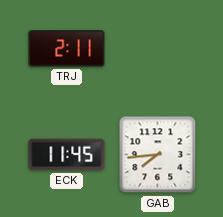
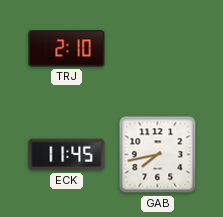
TRJ: 2:11 -> 2:10 (67, 49)
GAB: 7:44 -> 7:43 (158, 155)
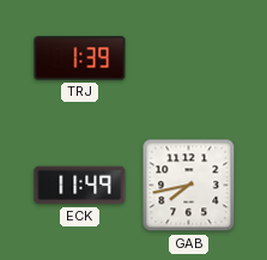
TRJ: 2:10 -> 1:39 (80, 59)
ECK: 11:45 -> 11:49 (80, 186)
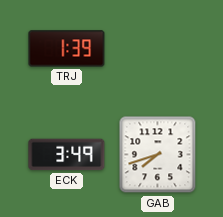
ECK: 11:49 -> 3:49 (67, 155)
GAB: 7:43 -> 7:42 (158, 155)
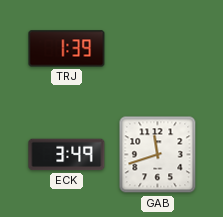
GAB: 7:42 -> 11:42 (158, 155)
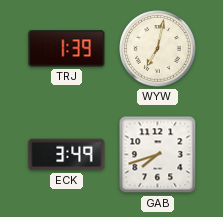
WYW: none -> 7:02 (158, 49)
GAB: 11:42 -> 7:42 (158, 155)
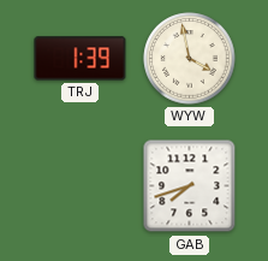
WYW: 7:02 -> 3:58 (190, 59)
ECK: 3:49 -> none (67, 155)
